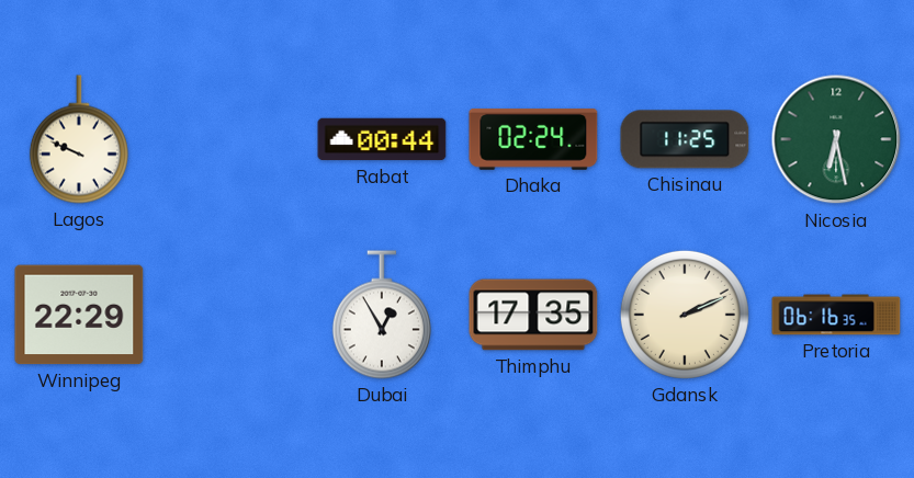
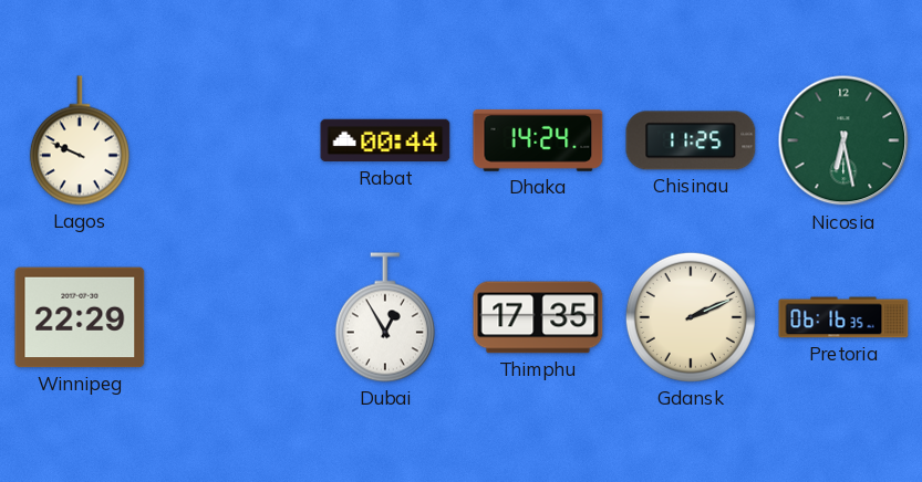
Dhaka: 02:24 -> 14:24 (538, 140)
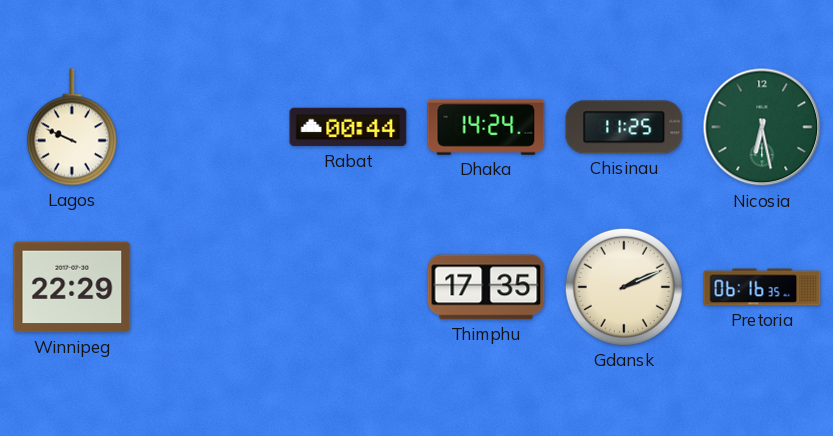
Dubai: 12:55 -> none (385, 317)
